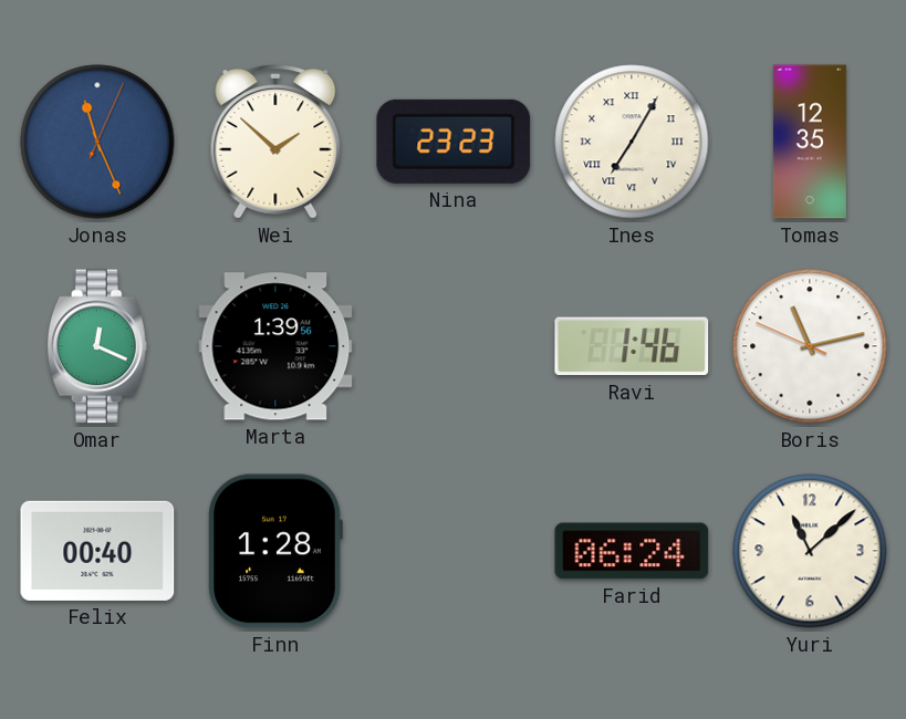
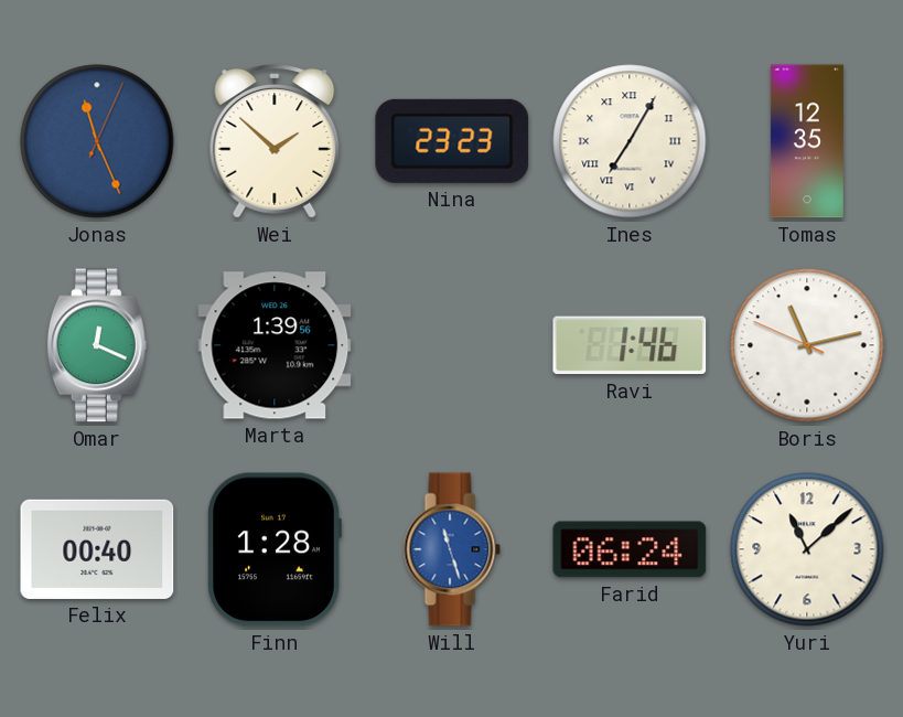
Will: none -> 11:27 (452, 549)
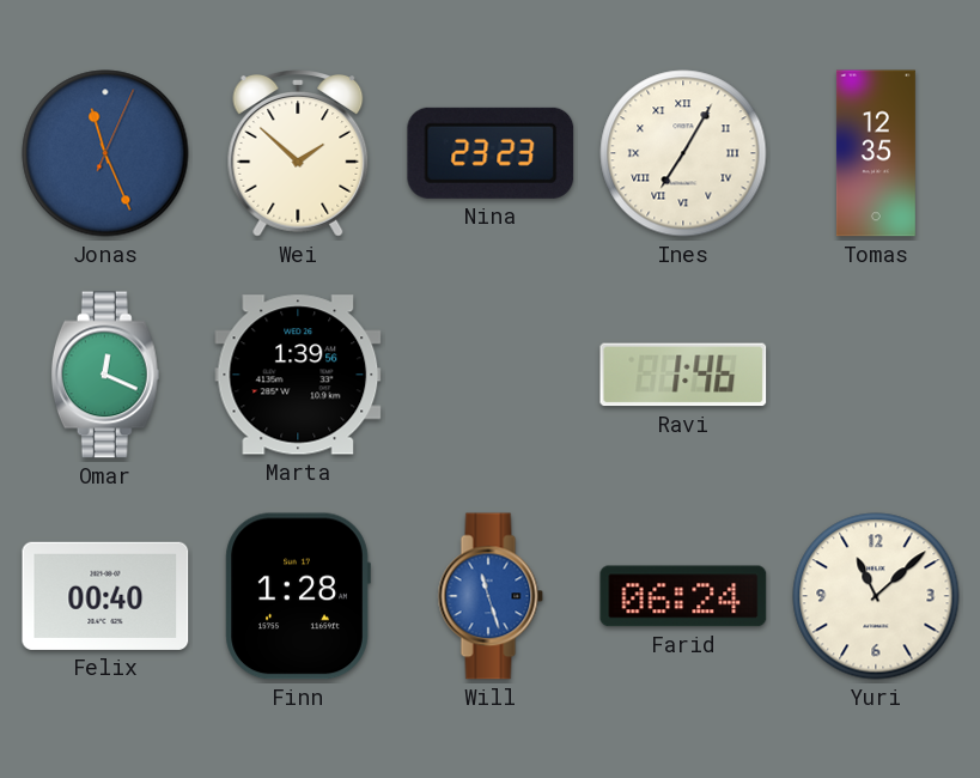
Boris: 11:12 -> none (807, 345)
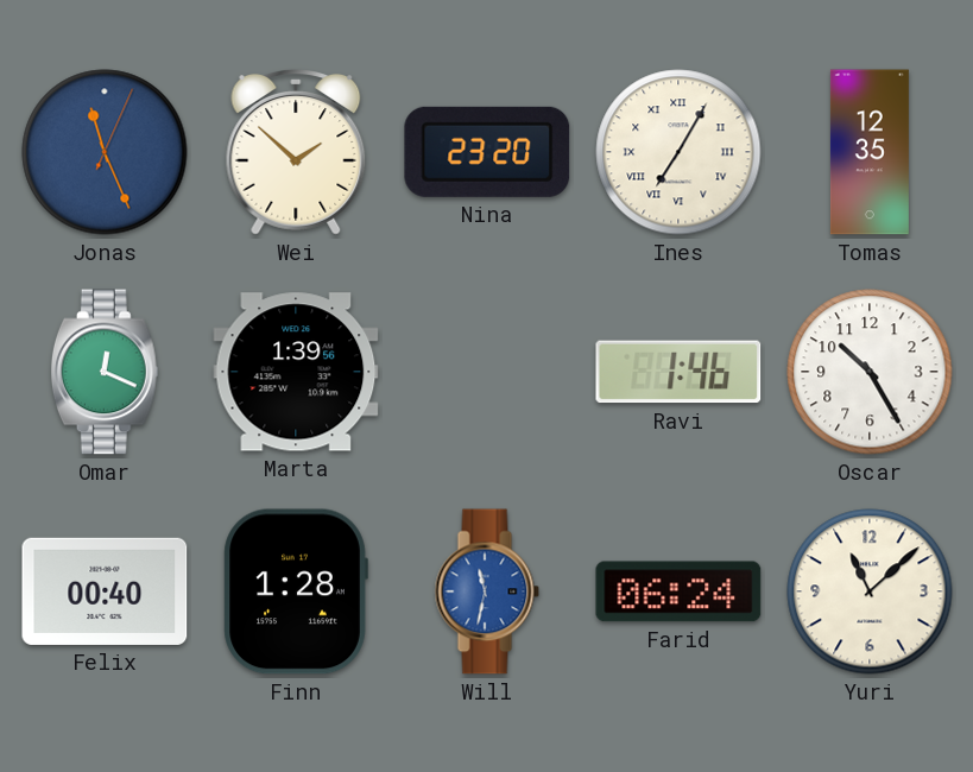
Nina: 23:23 -> 23:20 (487, 152)
Oscar: none -> 10:25 (870, 372)
Will: 11:27 -> 11:32 (487, 591)
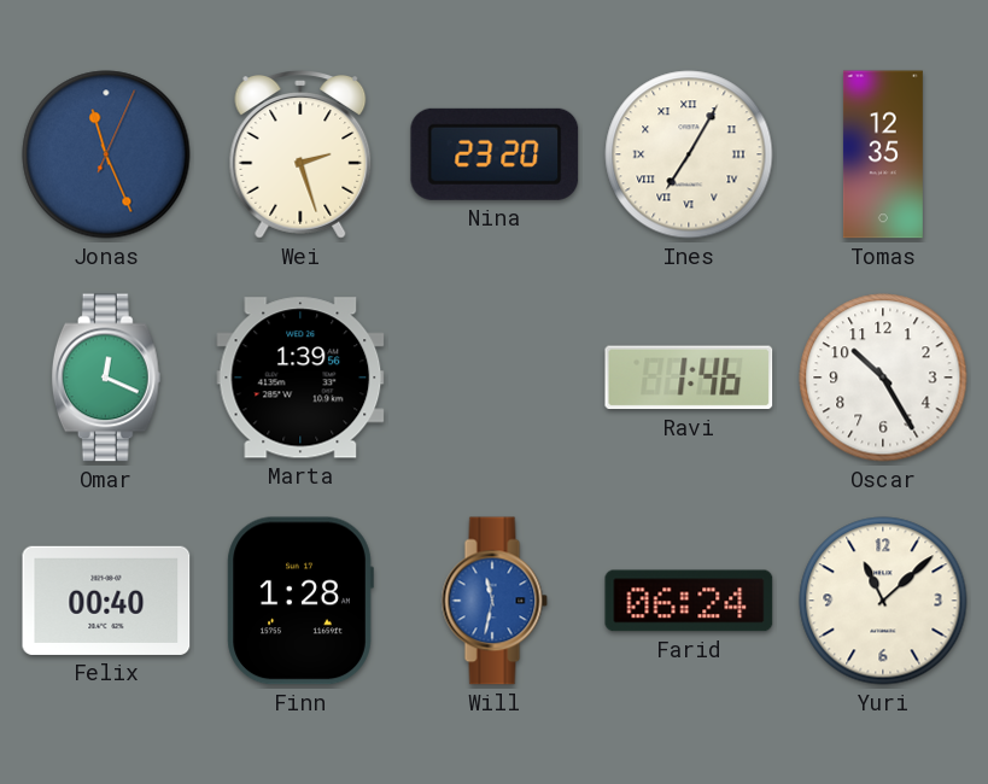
Wei: 1:52 -> 2:27 (300, 156)
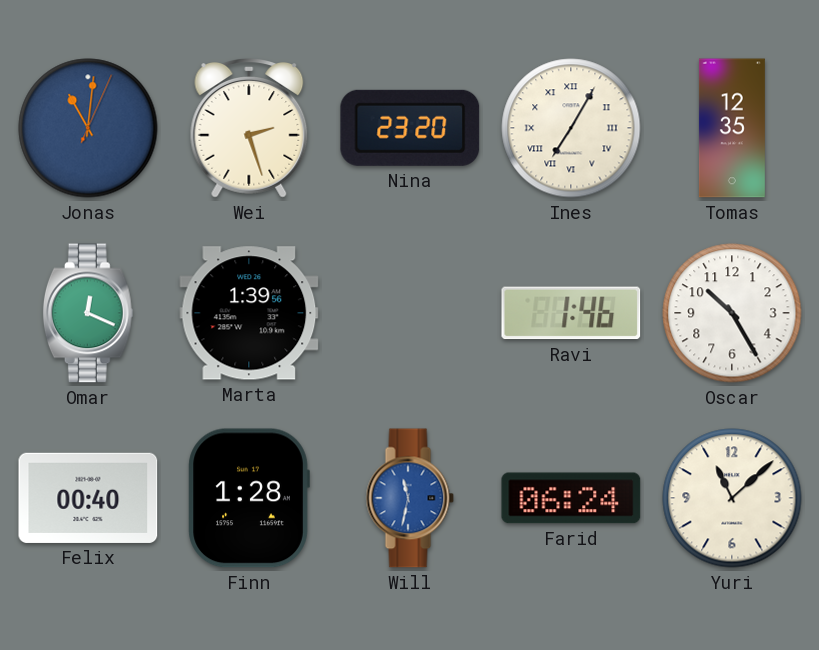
Jonas: 11:26 -> 11:01 (88, 128)
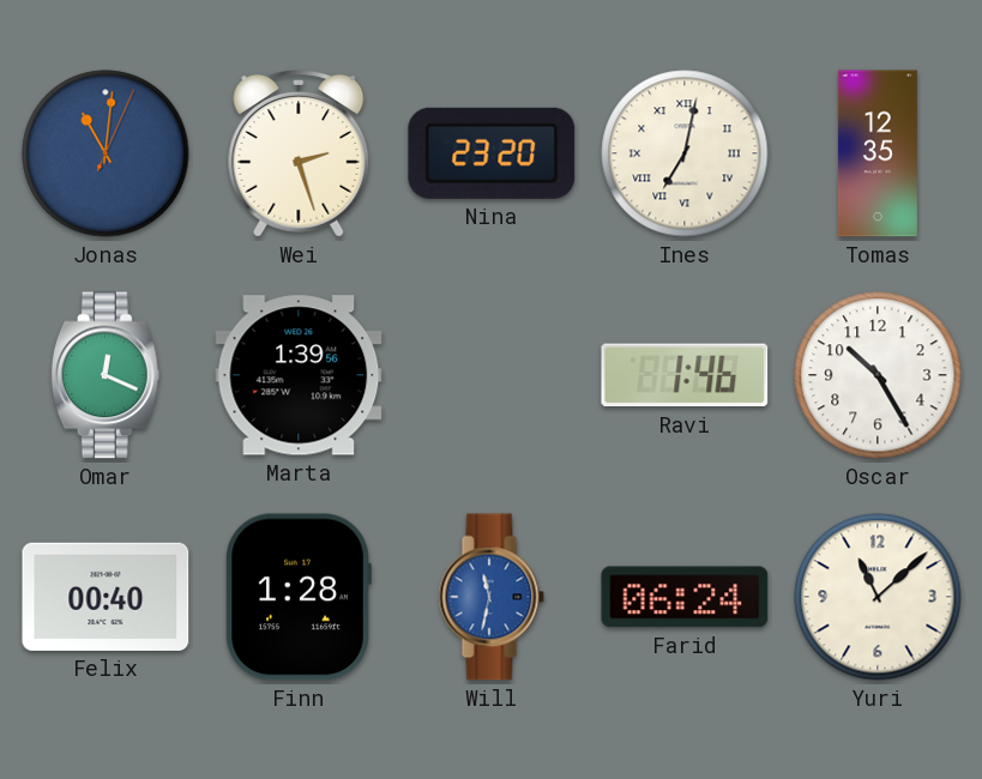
Ines: 7:05 -> 7:02 (685, 153)
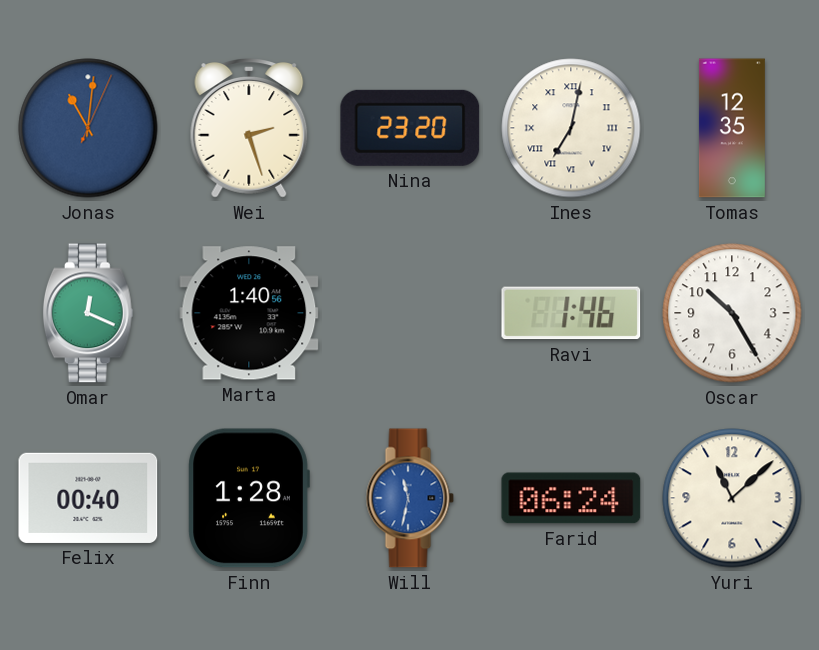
Marta: 1:39 -> 1:40 (249, 313)
